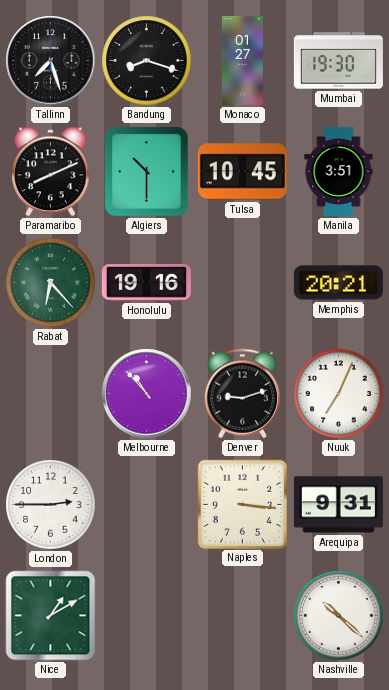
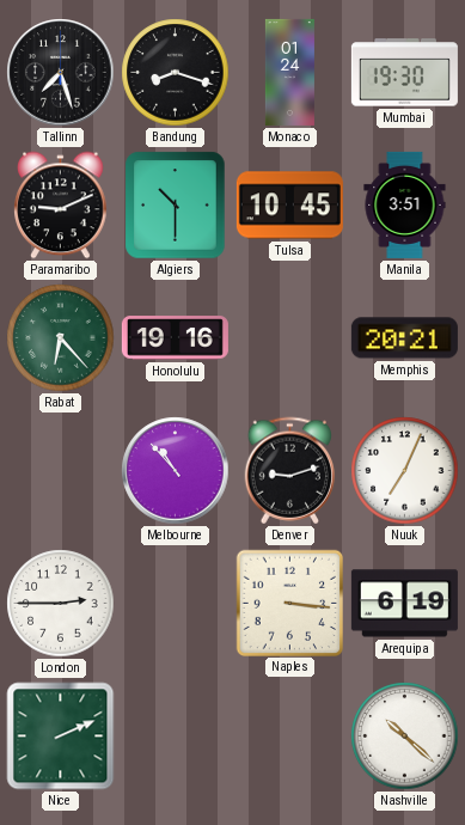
Monaco: 01:27 -> 01:24 (289, 72)
Paramaribo: 8:11 -> 9:11 (61, 206)
Arequipa: 9:31 -> 6:19 (404, 604)
Nice: 1:10 -> 2:11 (61, 737)
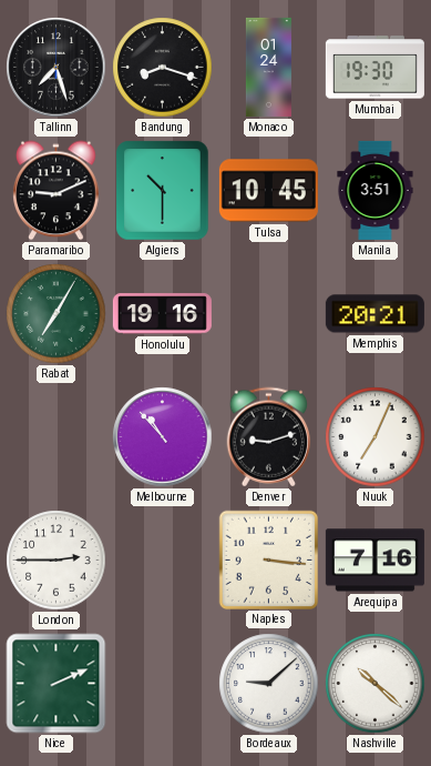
Rabat: 6:23 -> 7:05 (57, 314)
Arequipa: 6:19 -> 7:16 (374, 561)
Bordeaux: none -> 9:08 (269, 684)
